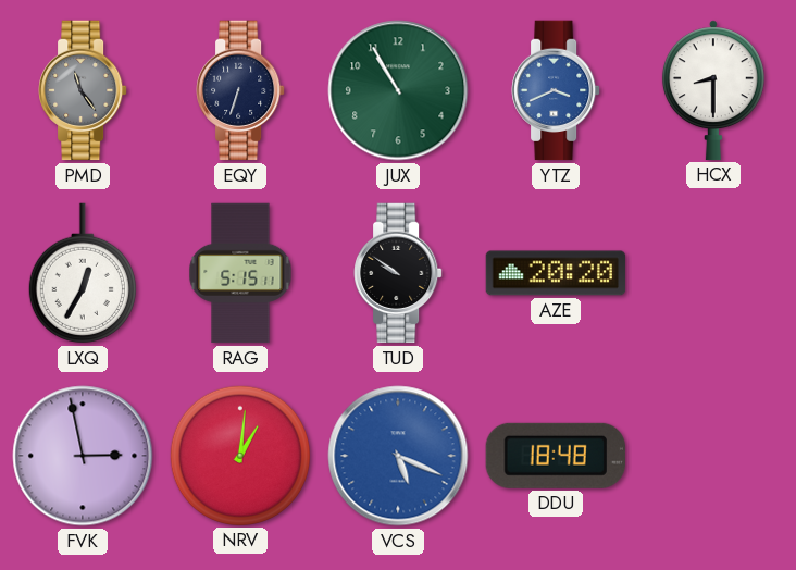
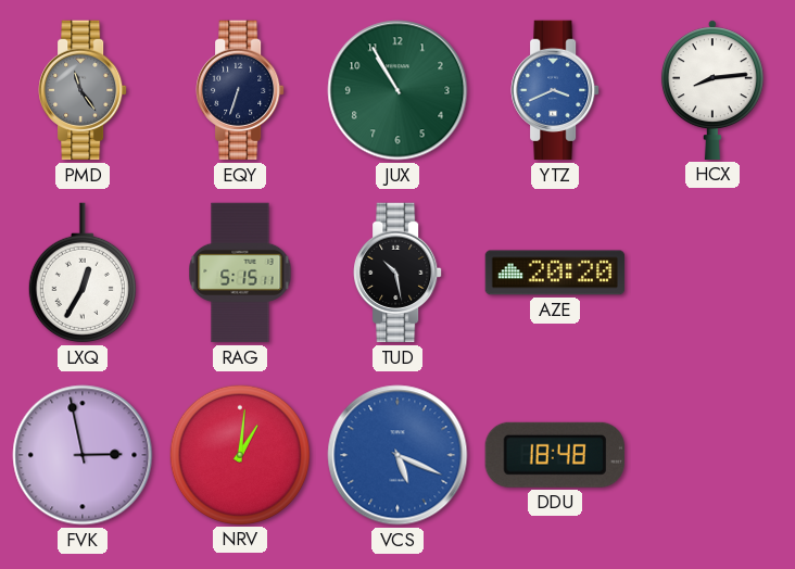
HCX: 8:30 -> 8:14 (712, 90)
TUD: 9:51 -> 10:28 (397, 273)
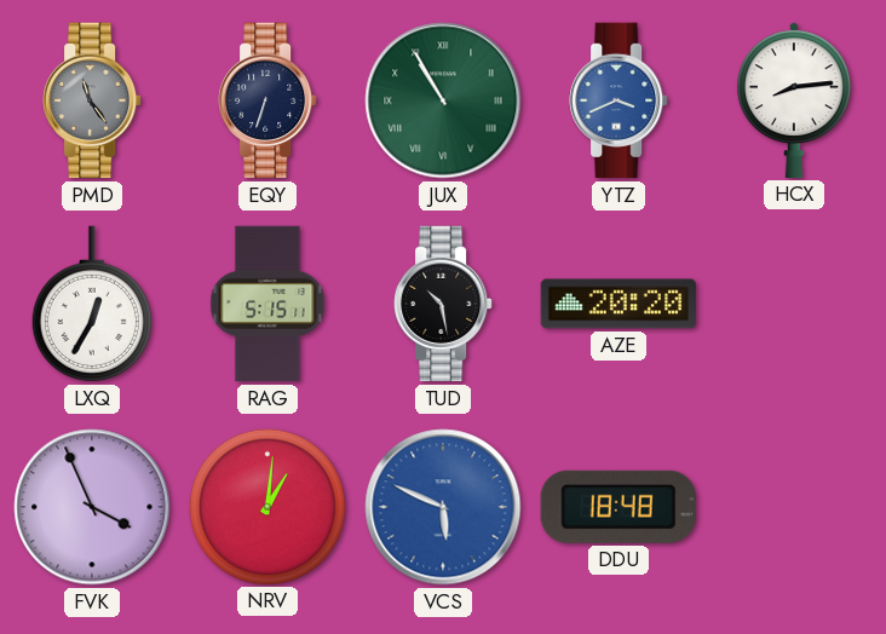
JUX numerals: Arabic -> Roman (443, 100)
FVK: 2:58 -> 3:56 (92, 507)
VCS: 5:19 -> 5:49 (443, 507)
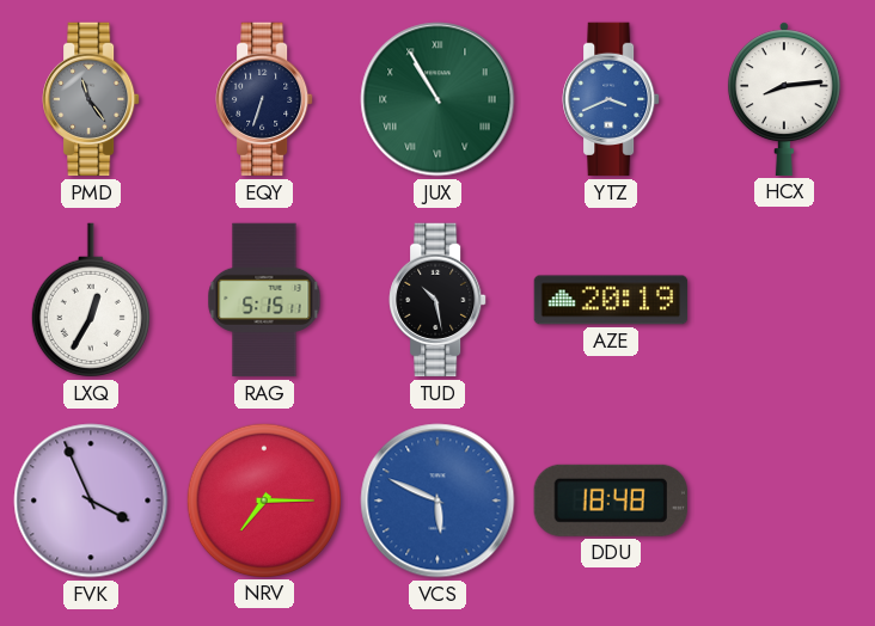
AZE: 20:20 -> 20:19 (611, 300)
NRV: 1:01 -> 7:15 (263, 499)
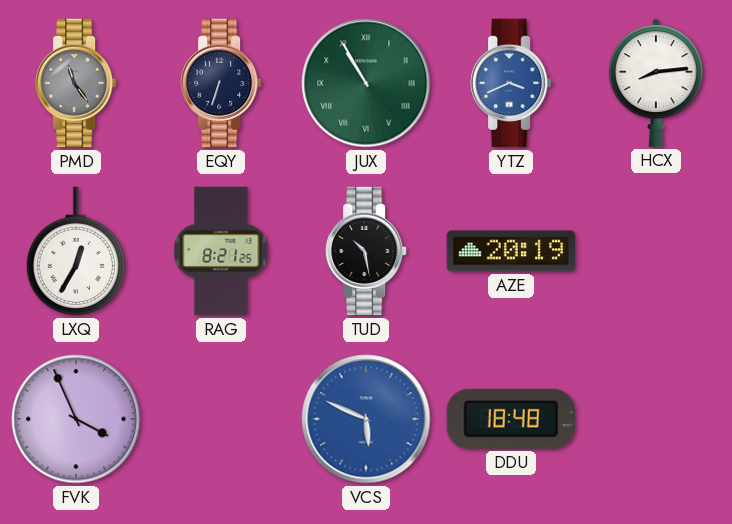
RAG: 5:15 -> 8:21 (221, 251)
NRV: 7:15 -> none (263, 499)
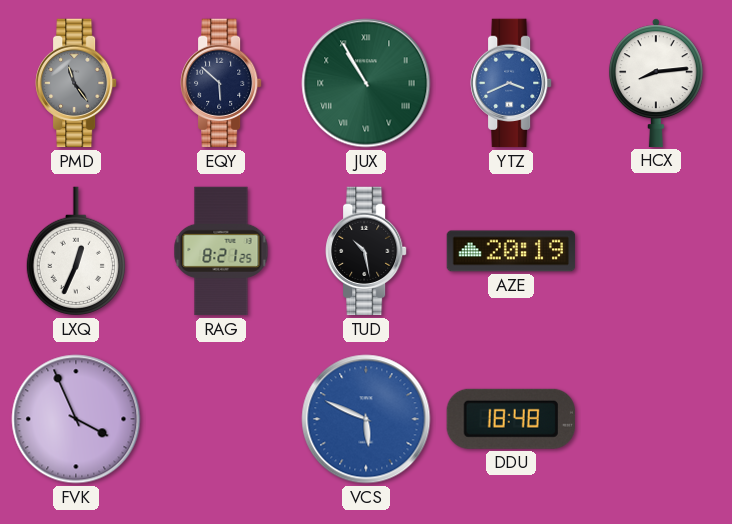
EQY: 6:33 -> 5:52 (221, 83)
LXQ: 12:35 -> 12:34 (76, 251)
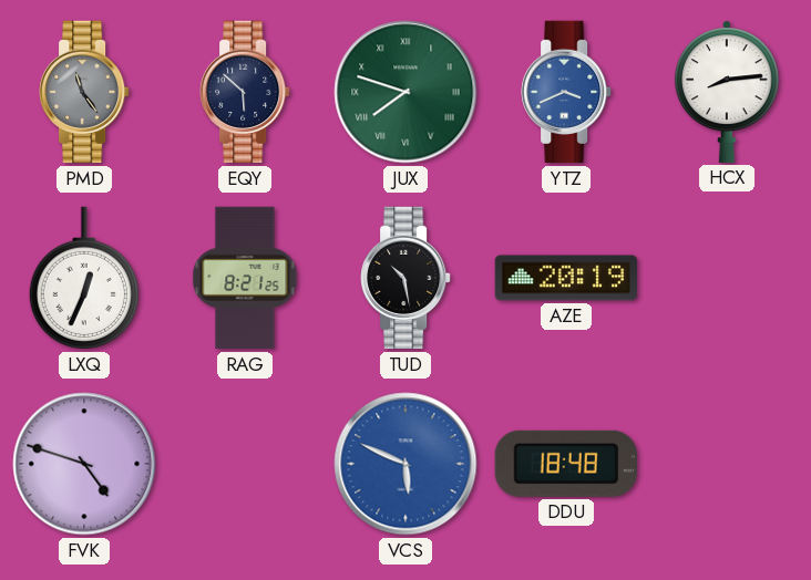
JUX: 10:55 -> 7:48 (405, 92)
FVK: 3:56 -> 4:48 (84, 464)
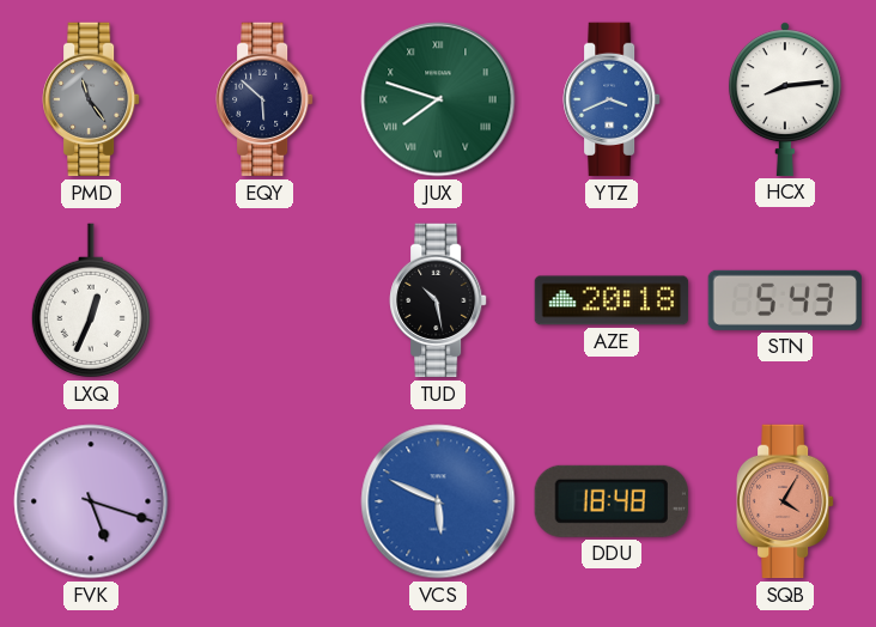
RAG: 8:21 -> none (245, 278)
AZE: 20:19 -> 20:18 (612, 300)
STN: none -> 5:43 (784, 300)
FVK: 4:48 -> 5:18 (91, 501)
SQB: none -> 4:05 (785, 501)
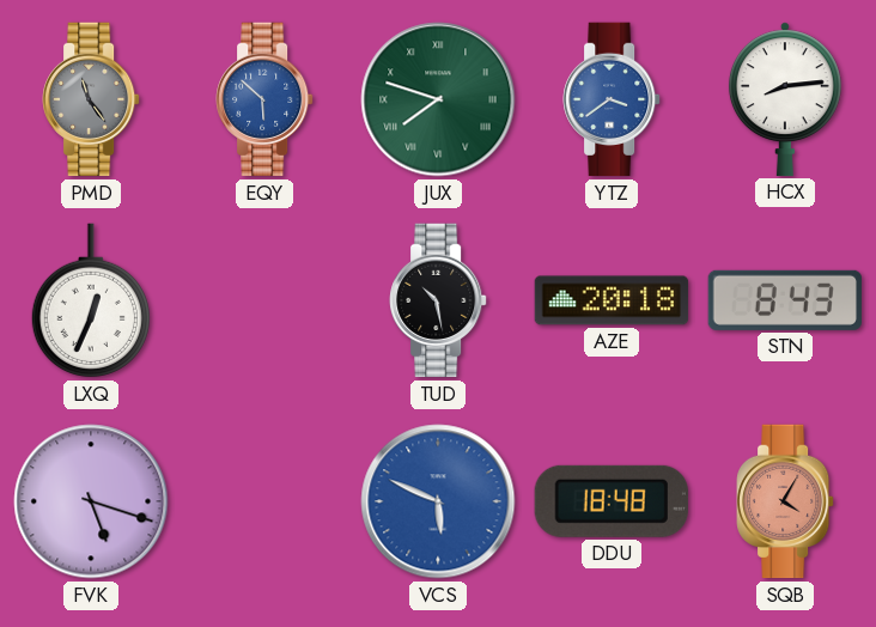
EQY dial: navy -> blue (264, 99)
YTZ: 3:41 -> 3:39 (612, 99)
STN: 5:43 -> 8:43 (784, 300)
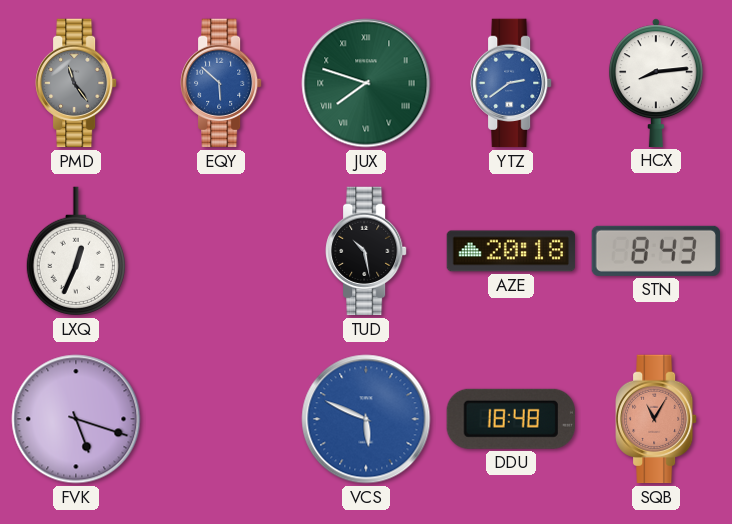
YTZ: 3:39 -> 2:39 (511, 83)
SQB: 4:05 -> 11:05 (656, 419)
